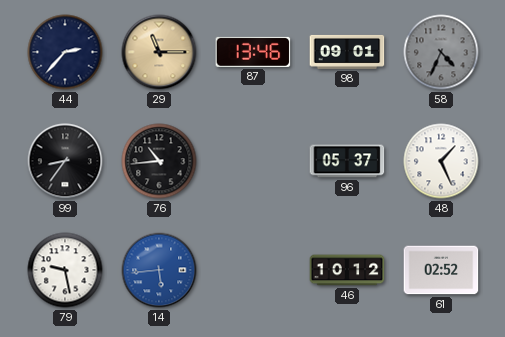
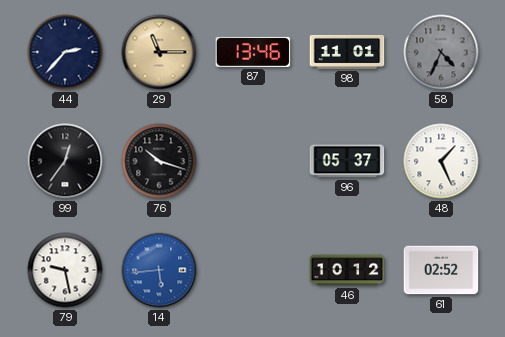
98: 09:01 -> 11:01 (347, 52)
99: 8:36 -> 12:36 (65, 161)
76: 10:44 -> 10:18 (159, 161)
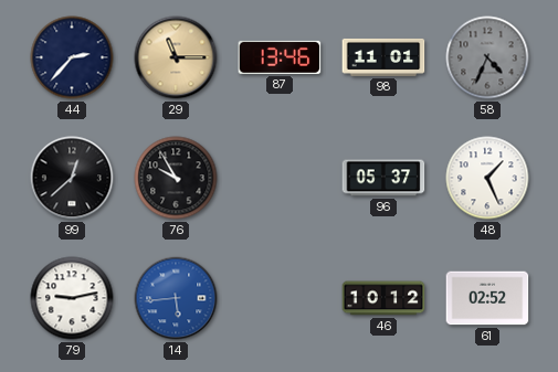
99: 12:36 -> 12:38 (72, 178)
76: 10:18 -> 9:55 (176, 178)
79: 9:28 -> 9:13 (72, 298)
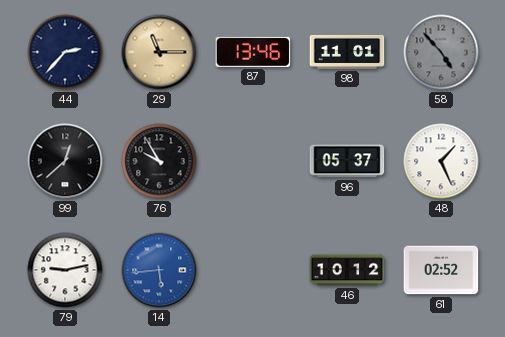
58: 4:34 -> 4:53 (441, 52)
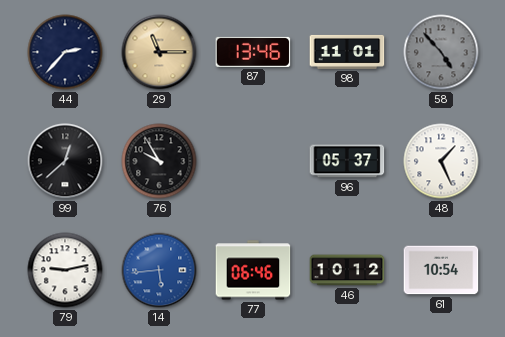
77: none -> 06:46 (253, 270)
61: 02:52 -> 10:54 (441, 270)
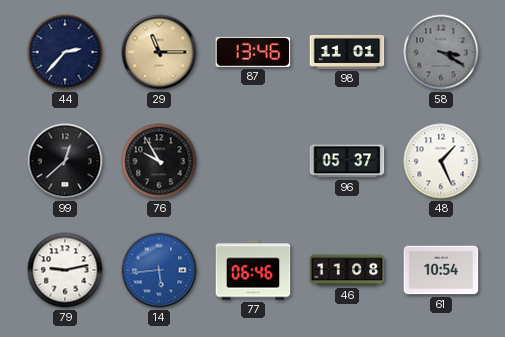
58: 4:53 -> 3:20 (441, 52)
46: 10:12 -> 11:08 (347, 270)
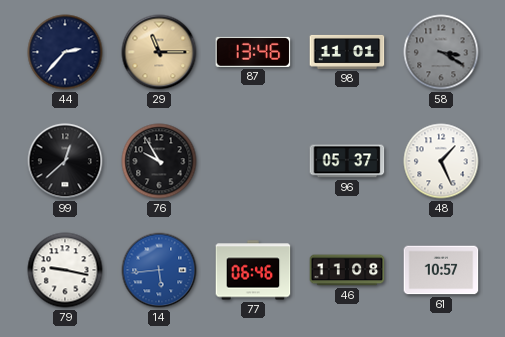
79: 9:13 -> 9:17 (65, 270)
61: 10:54 -> 10:57 (441, 270)
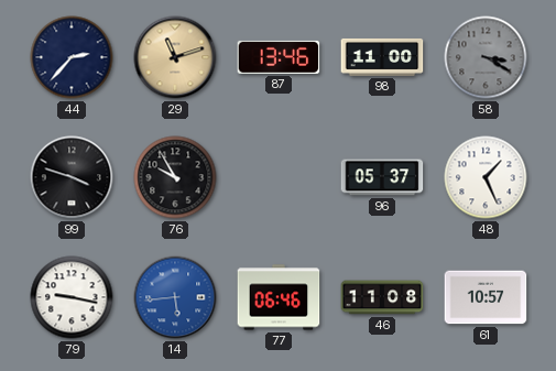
29: 11:15 -> 11:12 (175, 57)
98: 11:01 -> 11:00 (382, 57)
99: 12:38 -> 3:48 (72, 177)
